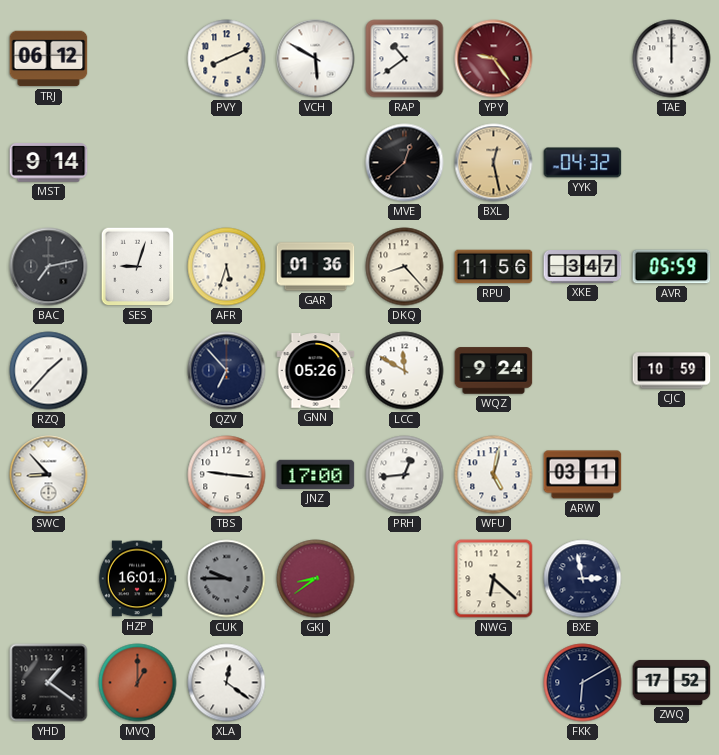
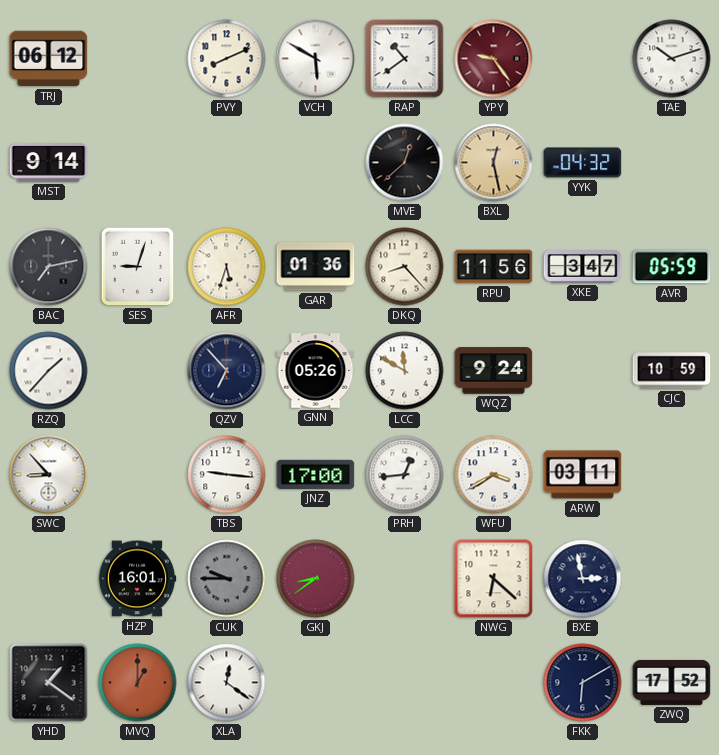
TAE: 12:00 -> 10:12 (672, 59)
WFU: 5:02 -> 3:40 (494, 475)
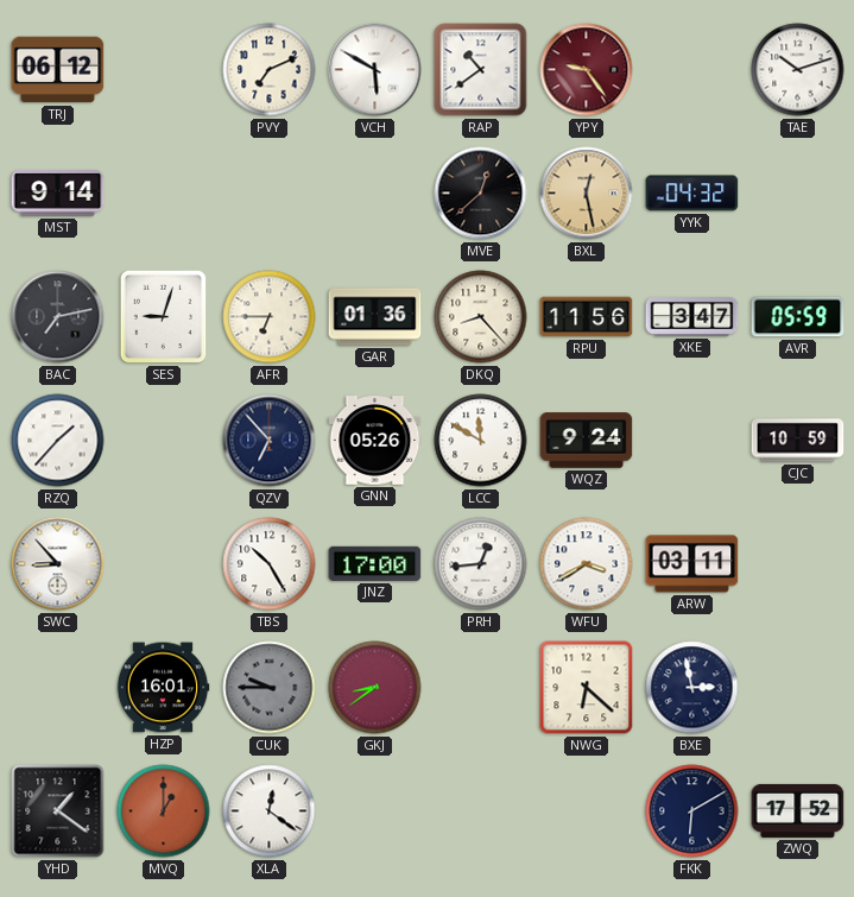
PVY: 8:11 -> 7:11 (270, 70)
AFR: 5:33 -> 6:45 (270, 317)
TBS: 9:16 -> 10:25 (270, 564)
